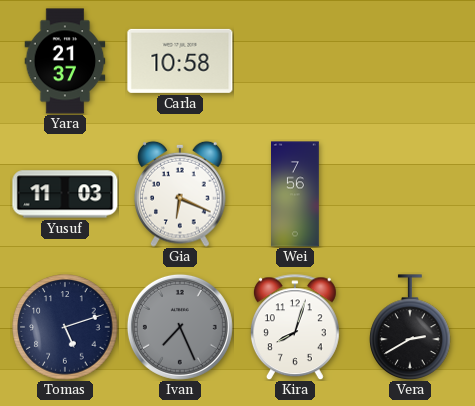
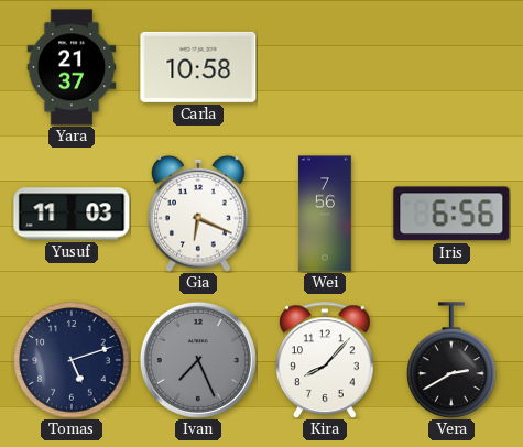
Iris: none -> 6:56 (451, 214)
Kira: 8:03 -> 8:07 (325, 360)
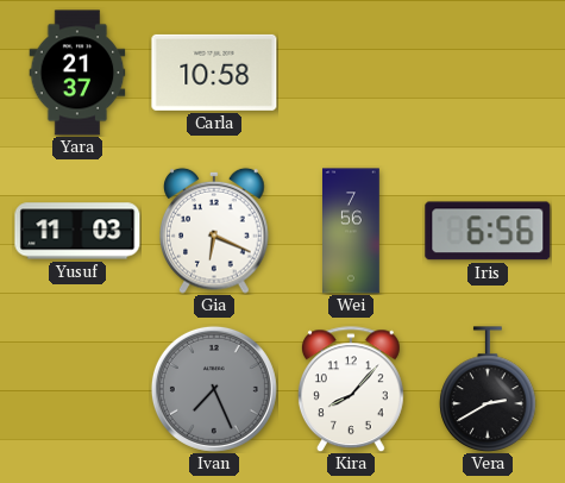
Tomas: 5:12 -> none (72, 360)
